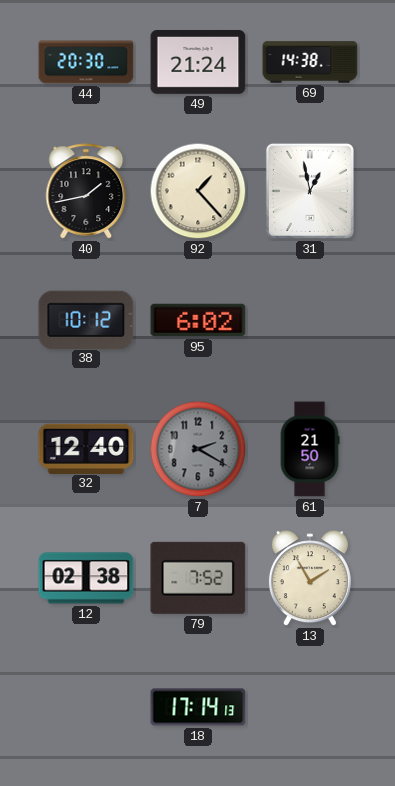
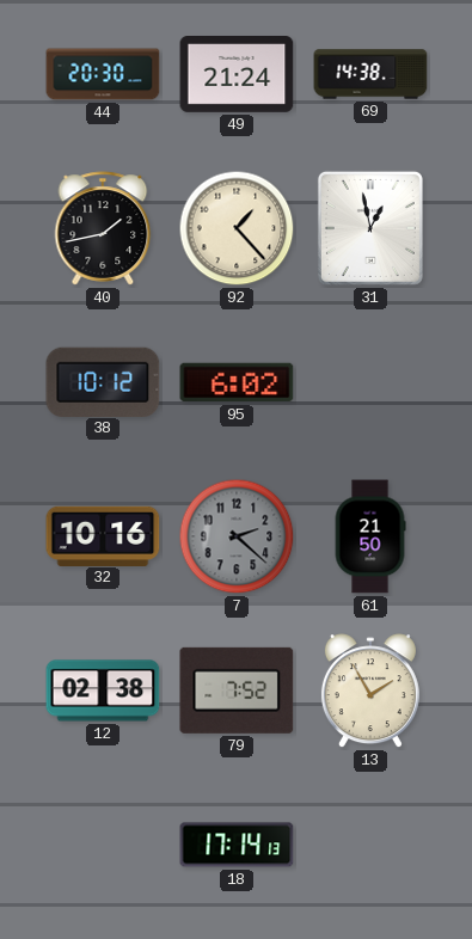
32: 12:40 -> 10:16 (103, 535)
7: 2:20 -> 2:22 (237, 536)
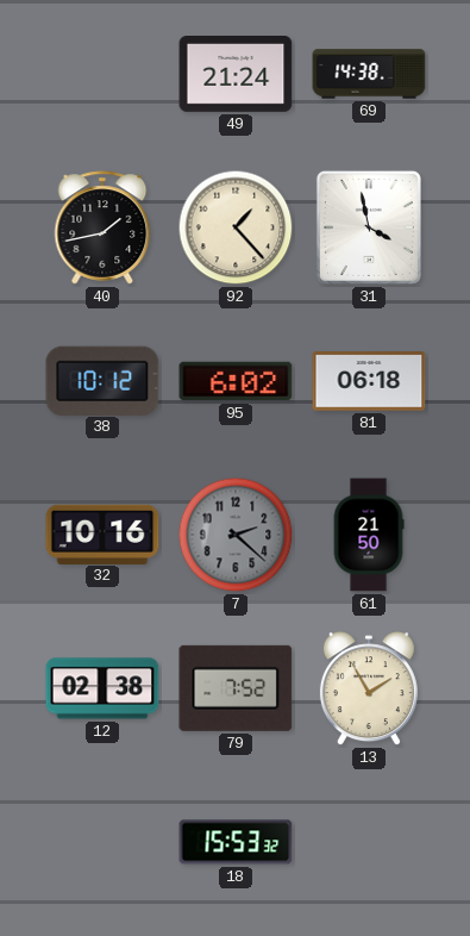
44: 20:30 -> none (103, 74)
31: 12:58 -> 3:58 (369, 227)
81: none -> 06:18 (369, 381)
18: 17:14 -> 15:53 (236, 842)
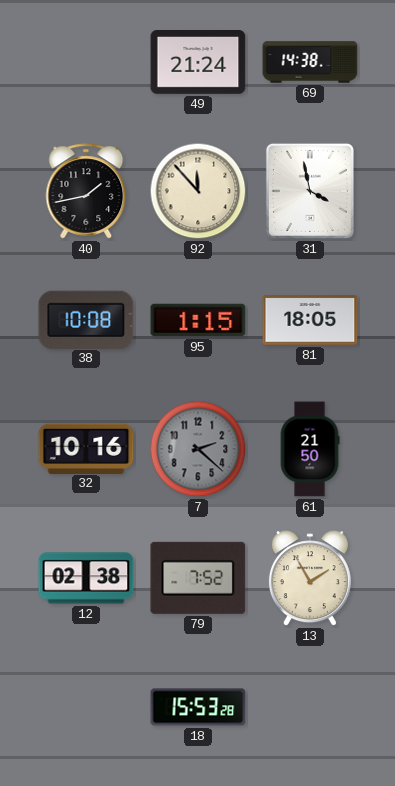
92: 1:23 -> 11:53 (198, 191)
38: 10:12 -> 10:08 (86, 319)
95: 6:02 -> 1:15 (198, 320)
81: 06:18 -> 18:05 (310, 320)
18: 15:53:32 -> 15:53:28 (198, 707)
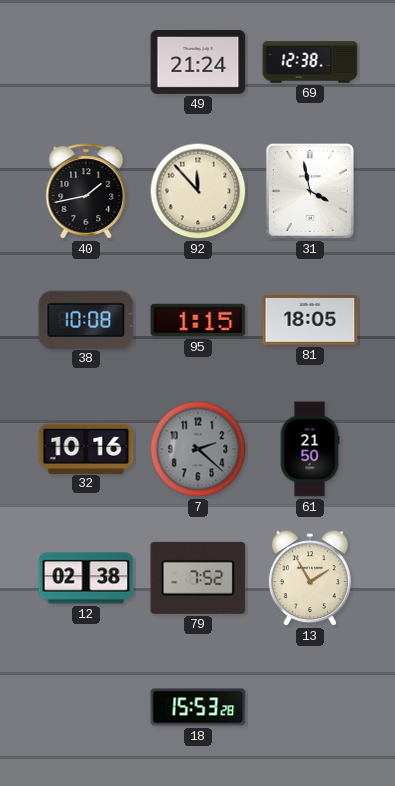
69: 14:38 -> 12:38 (310, 62)
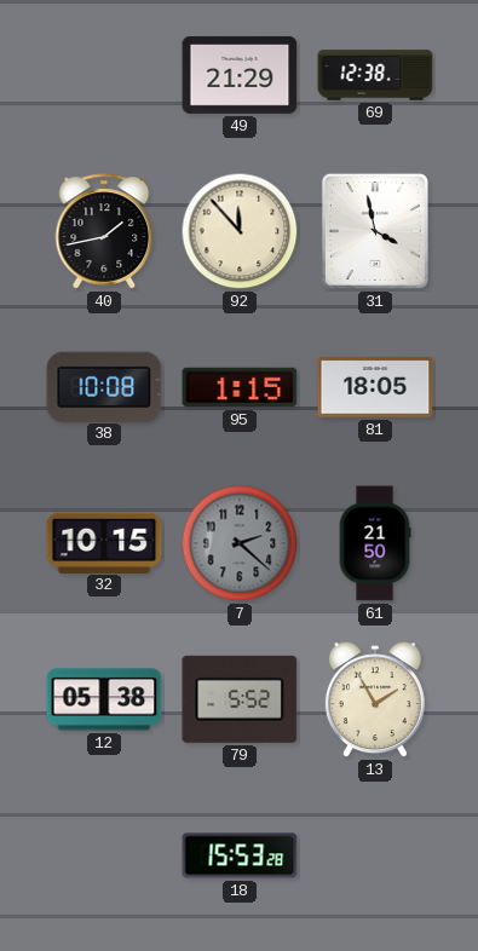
49: 21:24 -> 21:29 (240, 76)
32: 10:16 -> 10:15 (104, 542)
12: 02:38 -> 05:38 (104, 699)
79: 7:52 -> 5:52 (240, 699)
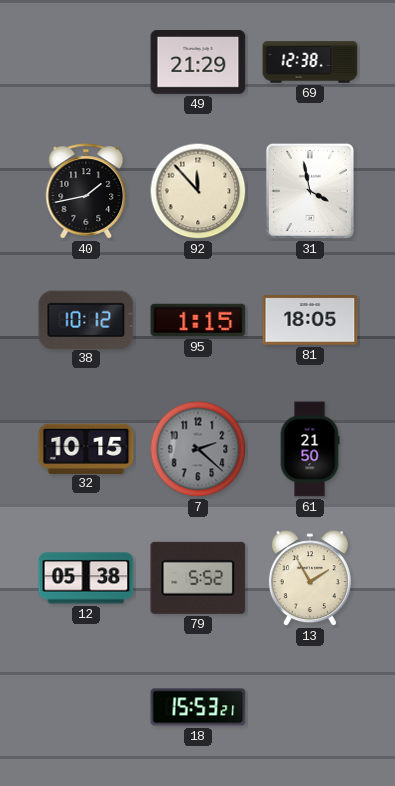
38: 10:08 -> 10:12 (86, 319)
18: 15:53:28 -> 15:53:21 (198, 707)
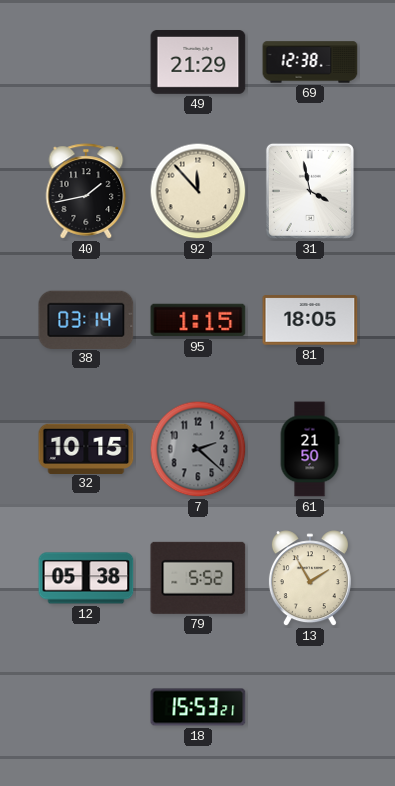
38: 10:12 -> 03:14 (86, 319)
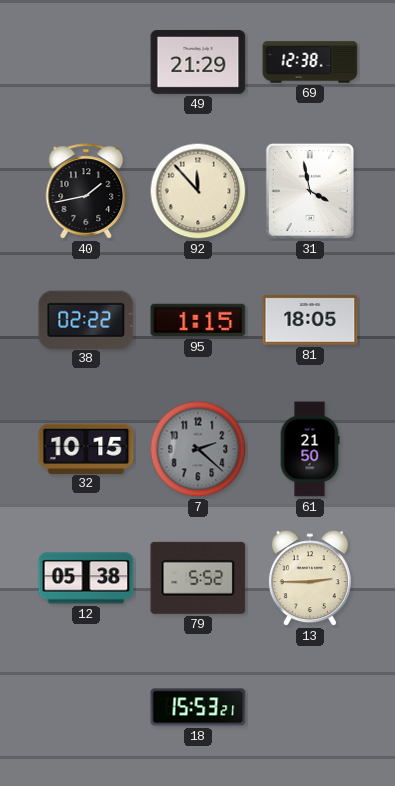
38: 03:14 -> 02:22 (86, 319)
13: 1:55 -> 2:45 (310, 579)
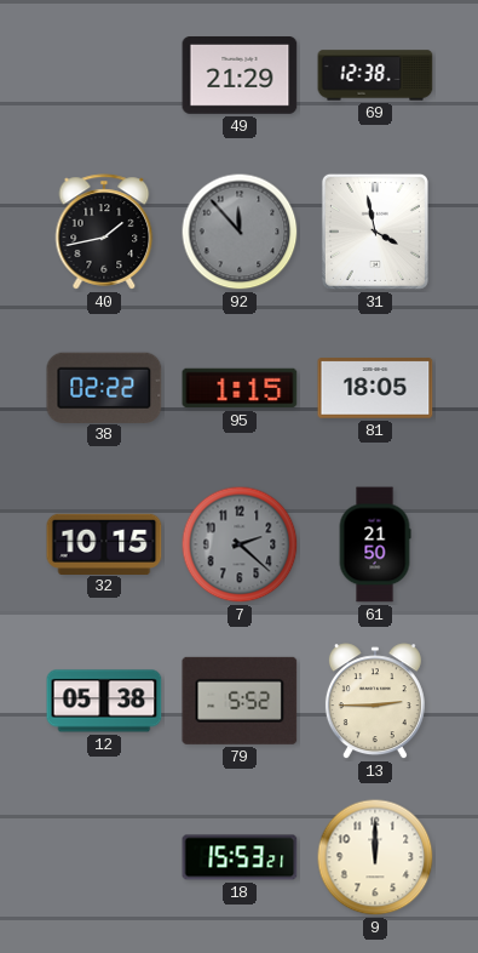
92 dial: cream -> grey (240, 232)
9: none -> 12:00 (375, 857)
